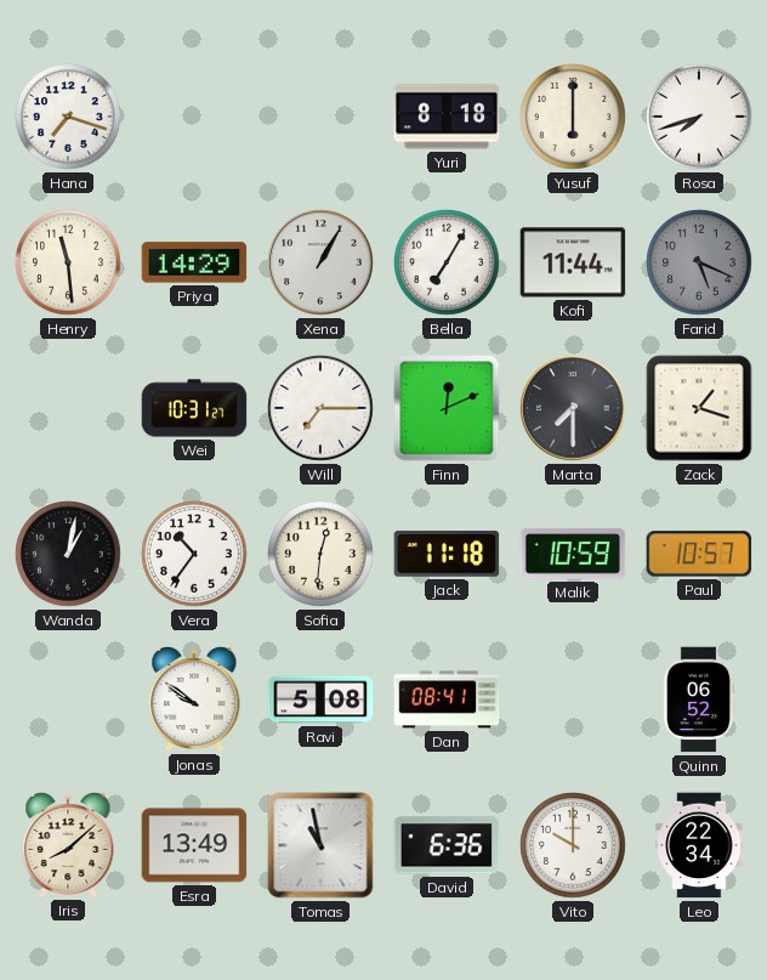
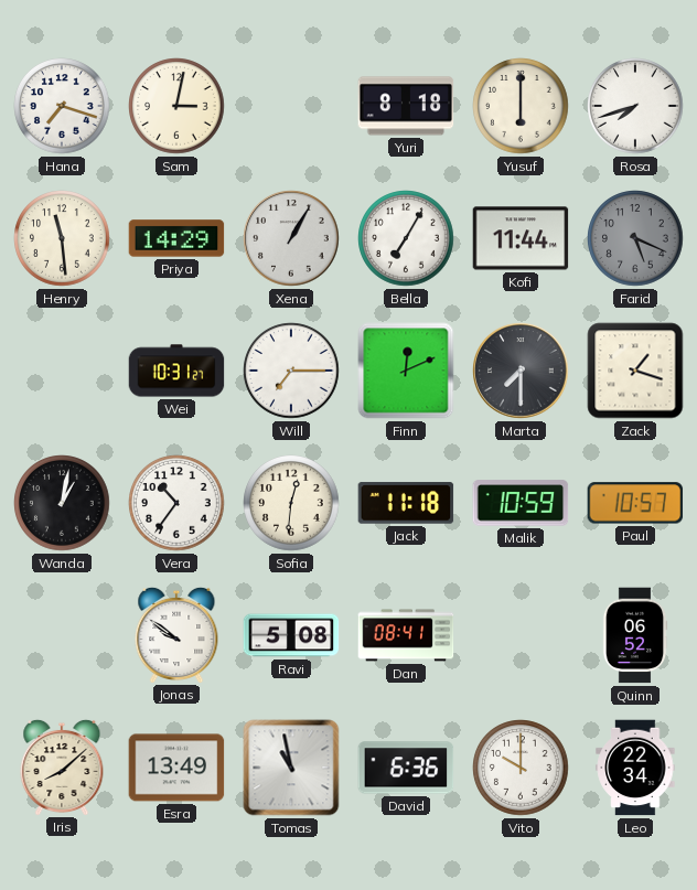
Sam: none -> 3:02 (176, 106)
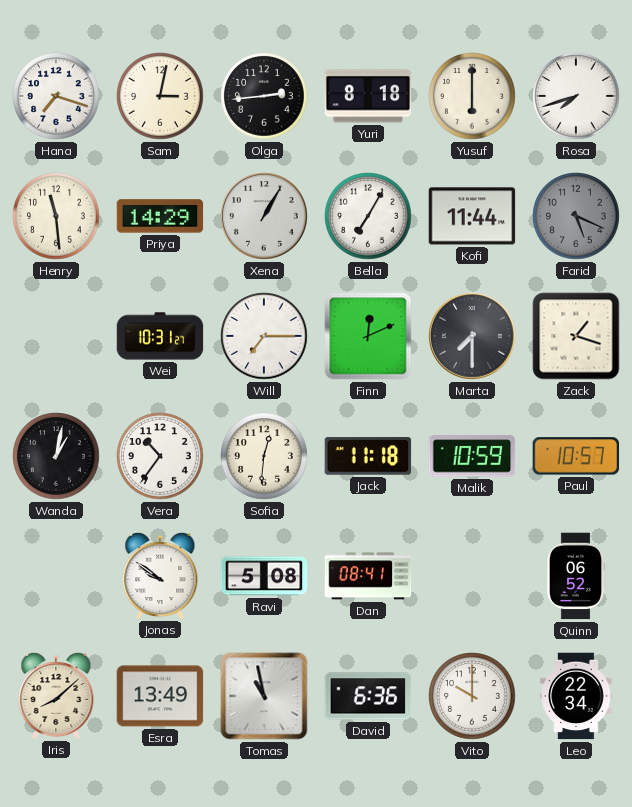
Olga: none -> 2:44 (264, 96)
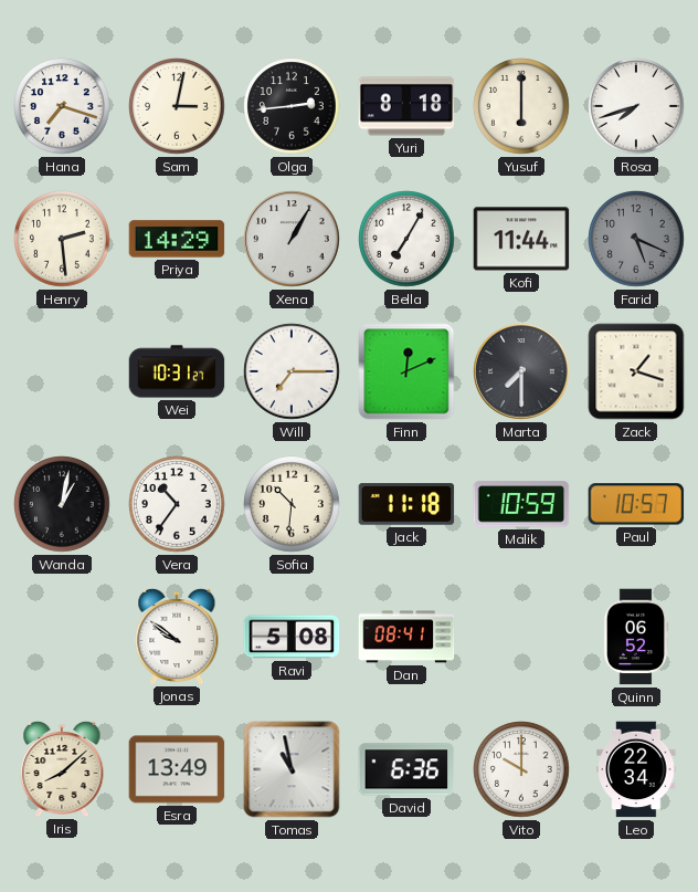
Henry: 11:29 -> 2:29 (62, 239)
Sofia: 12:31 -> 10:31 (292, 504)
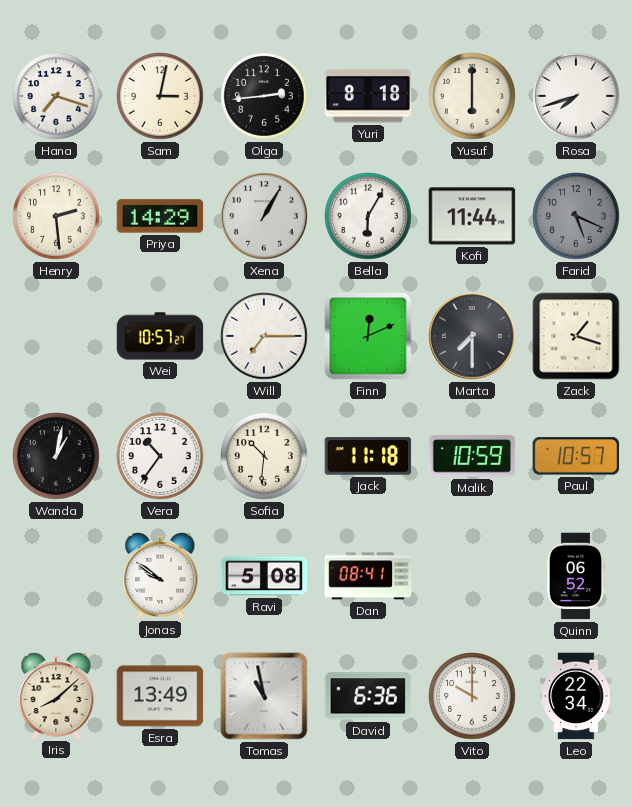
Bella: 7:05 -> 6:05 (368, 216)
Wei: 10:31 -> 10:57 (160, 336)
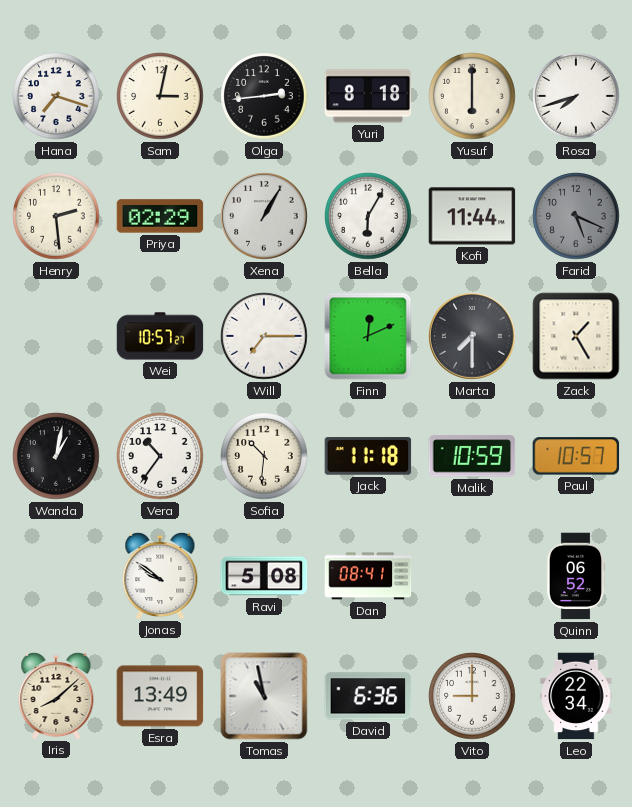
Priya: 14:29 -> 02:29 (160, 216)
Zack: 1:18 -> 1:25 (576, 336)
Vito: 10:00 -> 9:00 (472, 696)
